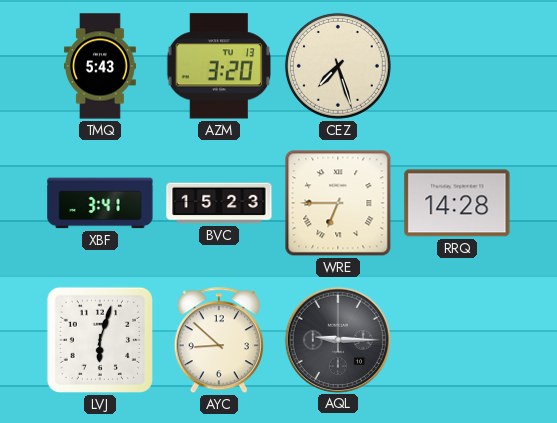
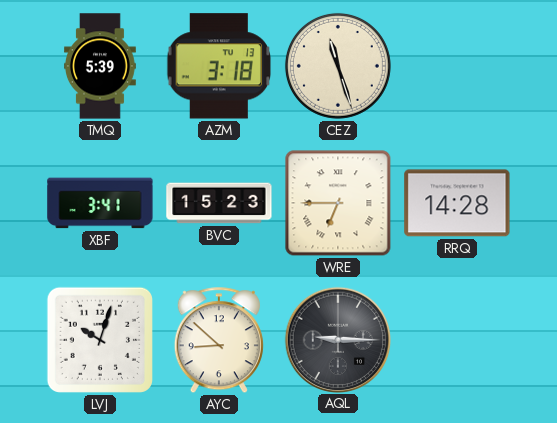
TMQ: 5:43 -> 5:39 (101, 66)
AZM: 3:20 -> 3:18 (219, 66)
CEZ: 7:27 -> 11:27 (338, 66)
LVJ: 6:03 -> 10:03 (100, 340)
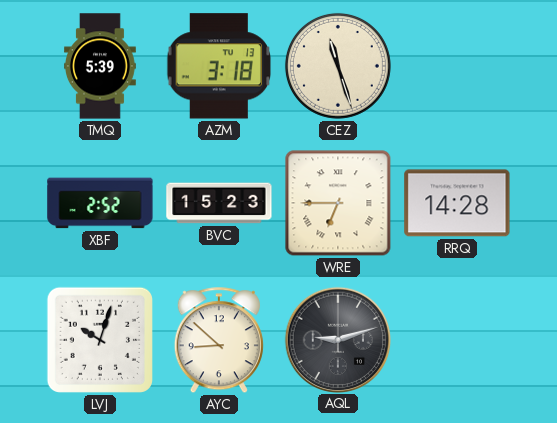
XBF: 3:41 -> 2:52 (100, 203)
AQL: 9:15 -> 9:12 (337, 339)
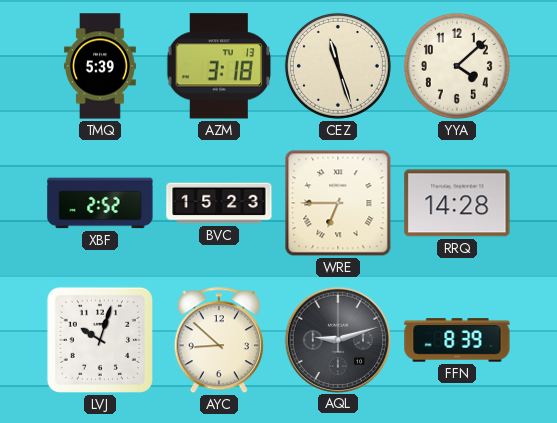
YYA: none -> 4:08 (457, 66)
FFN: none -> 8:39 (457, 340)
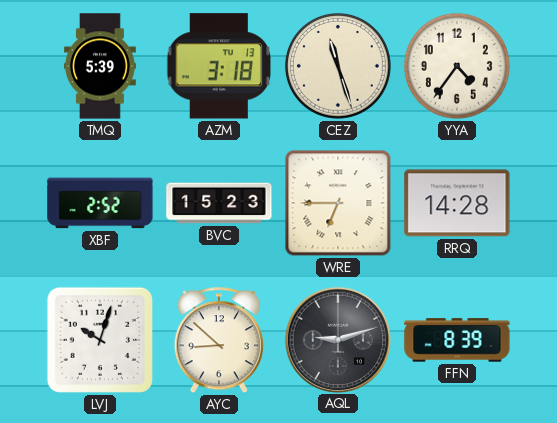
YYA: 4:08 -> 4:36 (457, 66)
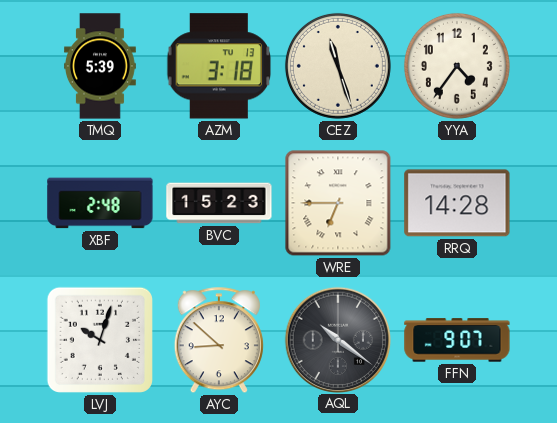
XBF: 2:52 -> 2:48 (100, 203)
AQL: 9:12 -> 10:21 (337, 339)
FFN: 8:39 -> 9:07 (457, 340)
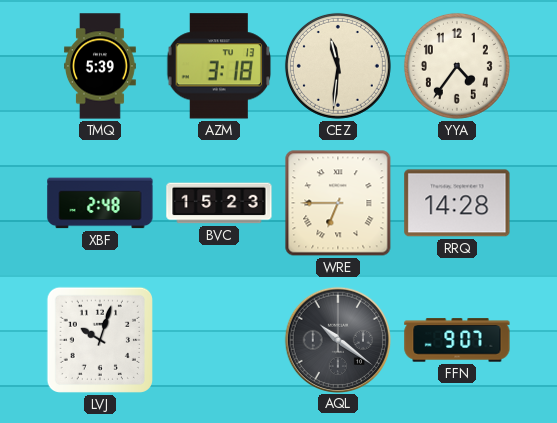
CEZ: 11:27 -> 11:31 (338, 66)
AYC: 8:52 -> none (219, 341)
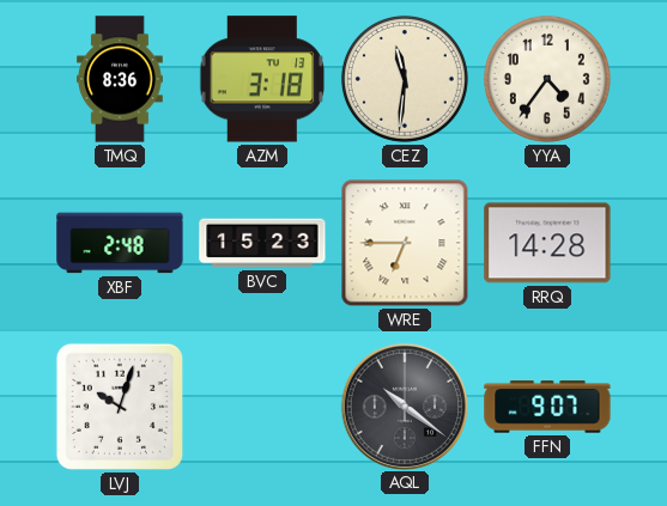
TMQ: 5:39 -> 8:36 (121, 79)
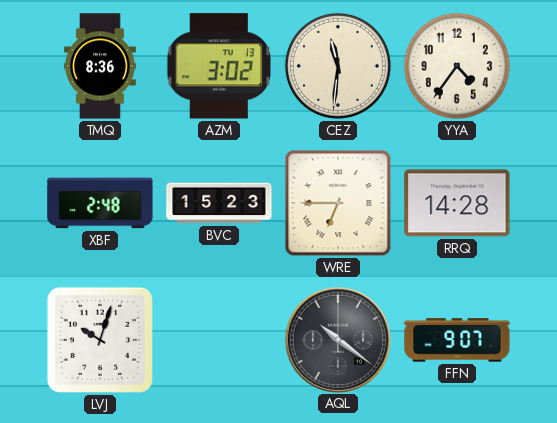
AZM: 3:18 -> 3:02 (219, 66)
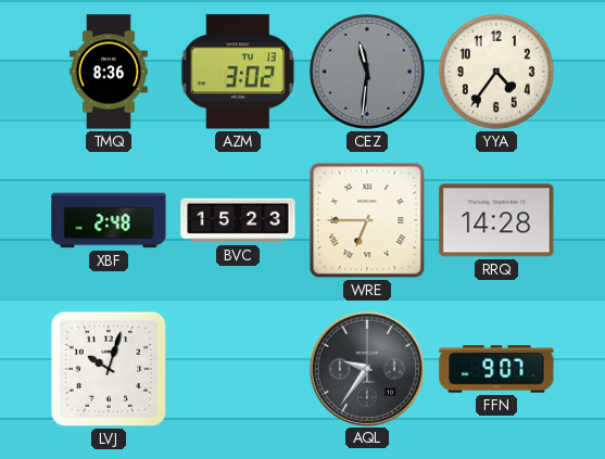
CEZ dial: cream -> grey (367, 72)
AQL: 10:21 -> 9:36 (366, 368)
